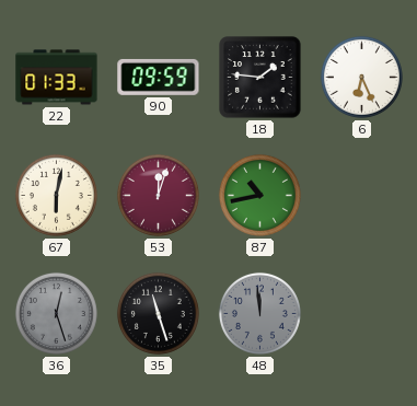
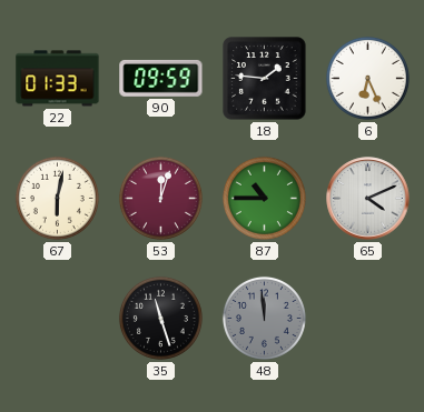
87: 10:43 -> 10:45 (264, 198)
65: none -> 4:11 (368, 199)
36: 12:27 -> none (56, 313)
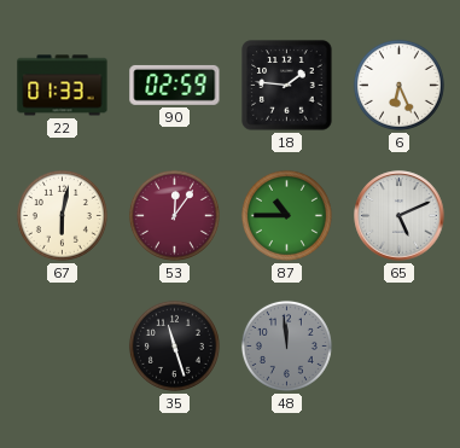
90: 09:59 -> 02:59 (175, 85)
53: 12:03 -> 12:06 (174, 215)
65: 4:11 -> 5:11 (400, 216)
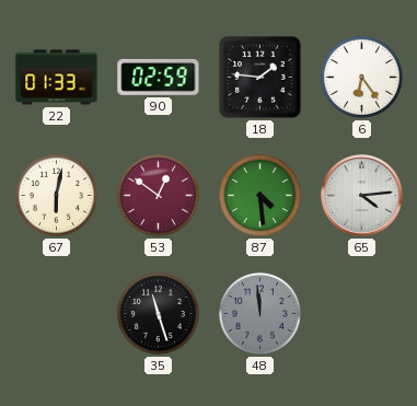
6: 6:26 -> 6:24 (361, 77)
53: 12:06 -> 12:51 (158, 195)
87: 10:45 -> 4:29 (259, 195)
65: 5:11 -> 4:14 (362, 196)
